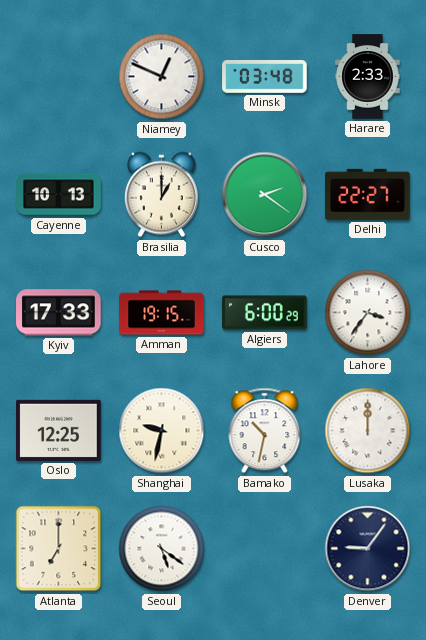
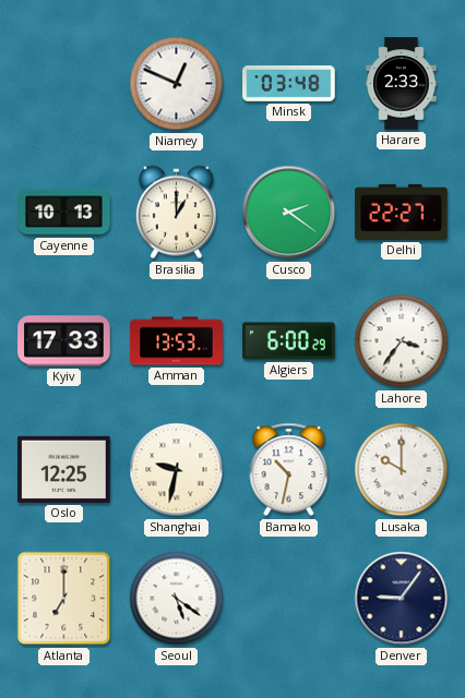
Amman: 19:15 -> 13:53 (177, 341)
Lusaka: 12:00 -> 10:00 (402, 470)
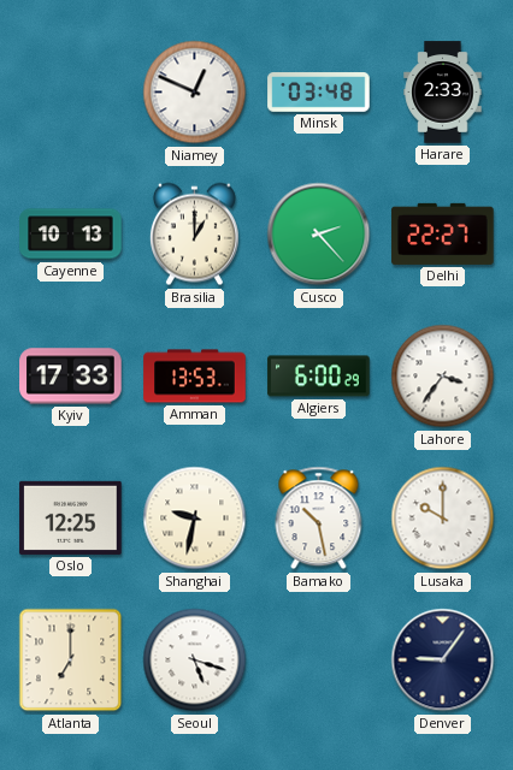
Cusco: 2:21 -> 2:23 (319, 235)
Bamako: 10:32 -> 10:28 (319, 519)
Seoul: 5:21 -> 5:18 (195, 661)
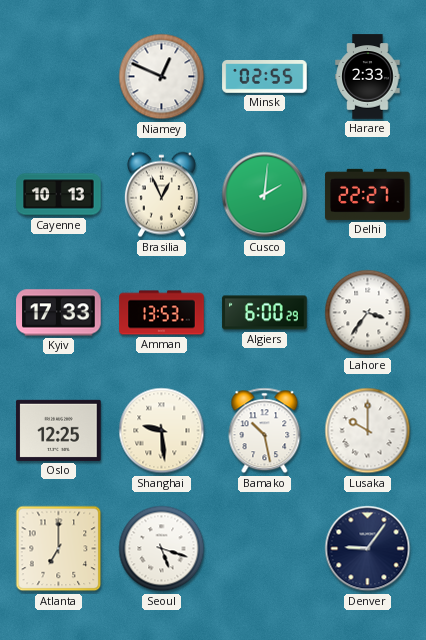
Minsk: 03:48 -> 02:55 (265, 77)
Brasilia: 1:00 -> 12:56 (161, 195)
Cusco: 2:23 -> 2:01 (265, 195)
Shanghai: 9:32 -> 9:29 (162, 431)
